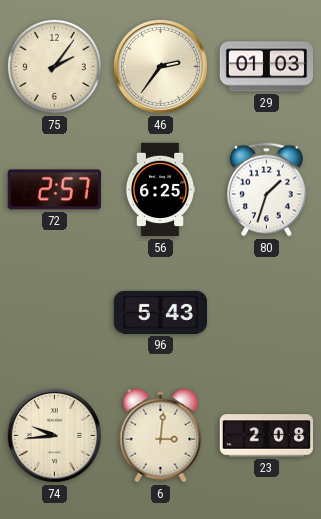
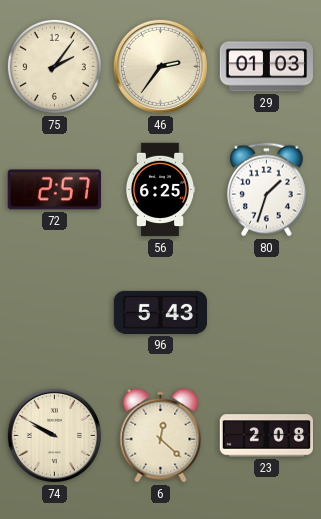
74: 9:44 -> 9:50 (54, 435)
6: 3:01 -> 12:22 (161, 436)
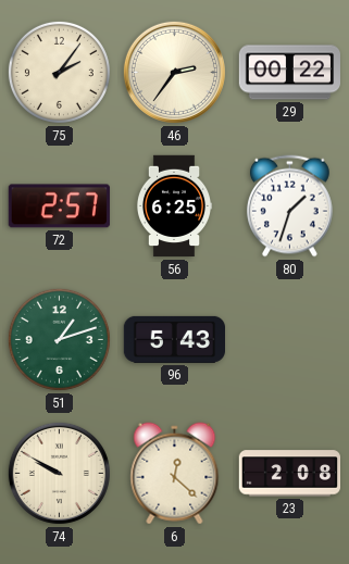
29: 01:03 -> 00:22 (289, 73)
51: none -> 1:12 (59, 339)
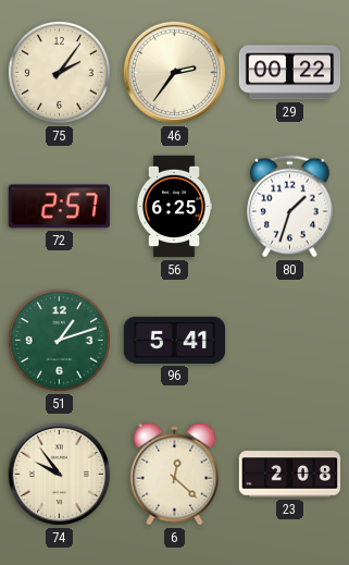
96: 5:43 -> 5:41 (175, 340)
74: 9:50 -> 9:54 (59, 474)
